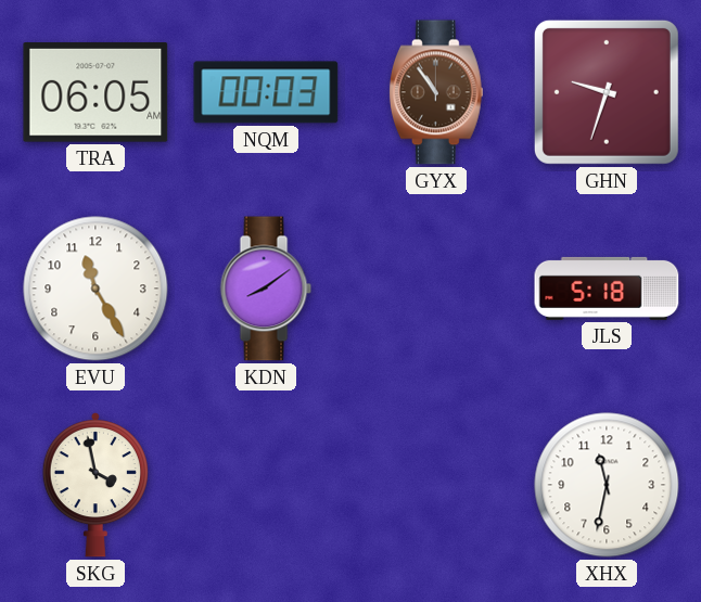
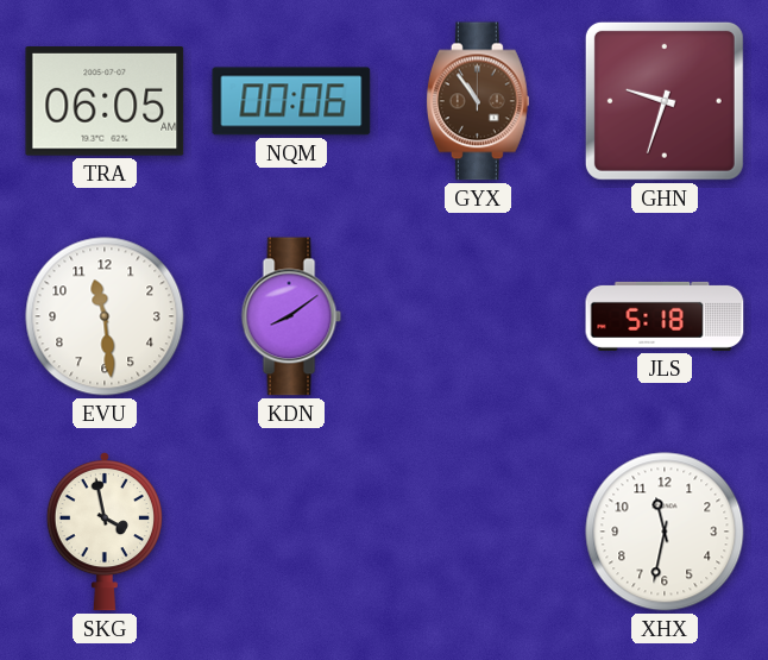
NQM: 00:03 -> 00:06 (291, 101)
EVU: 11:25 -> 11:29 (105, 316)
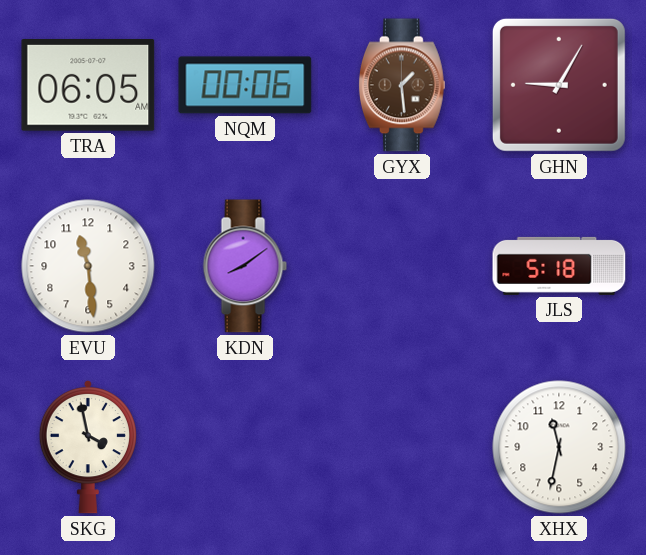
GYX: 10:54 -> 1:29 (402, 85)
GHN: 9:33 -> 9:05 (559, 85)
